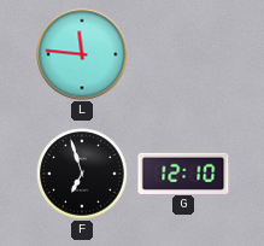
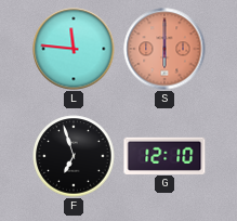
S: none -> 6:00 (164, 49)
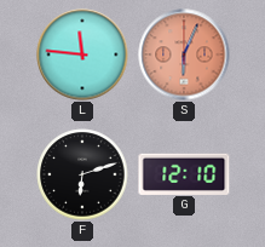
S: 6:00 -> 6:04 (184, 54)
F: 6:57 -> 6:12 (82, 174)
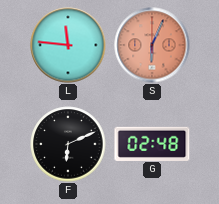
F: 6:12 -> 6:11 (68, 144)
G: 12:10 -> 02:48 (152, 143)
